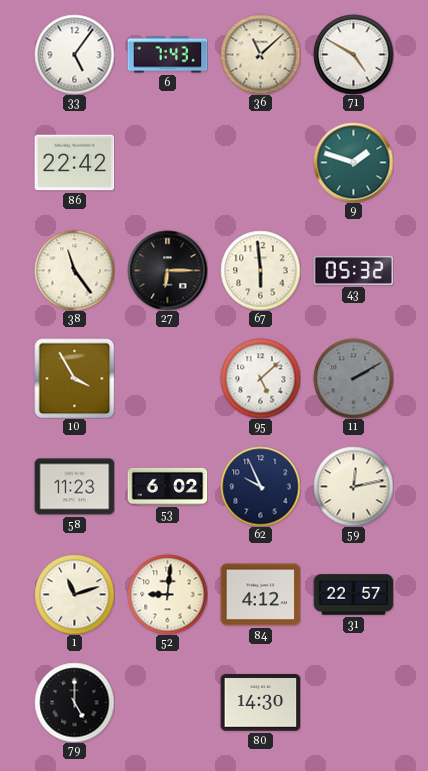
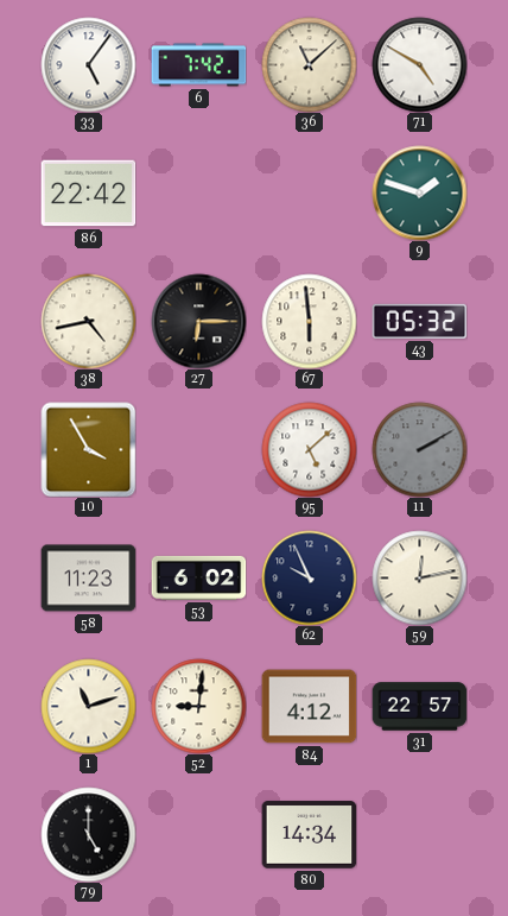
6: 7:43 -> 7:42 (198, 65)
38: 11:24 -> 4:43 (88, 321)
80: 14:30 -> 14:34 (309, 835)
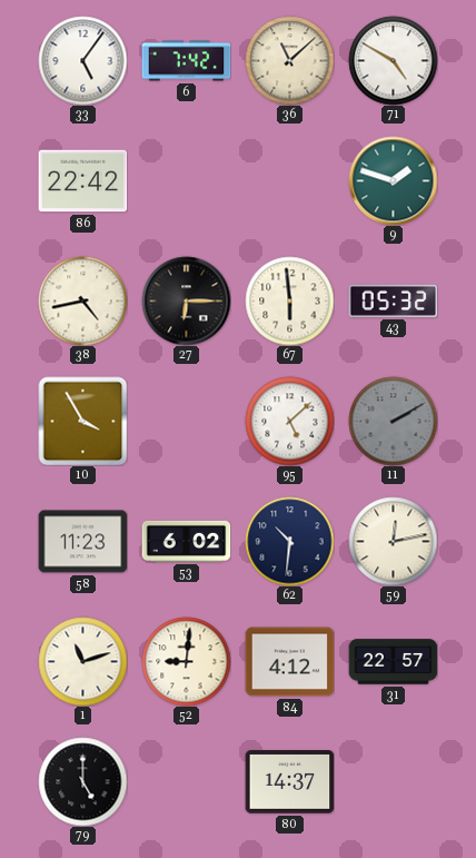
62: 9:56 -> 10:31 (289, 541)
80: 14:34 -> 14:37 (289, 782)
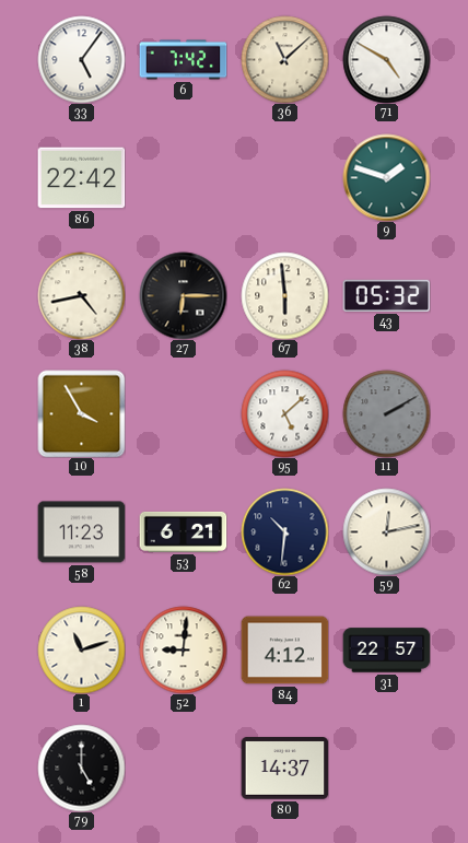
53: 6:02 -> 6:21 (183, 531)
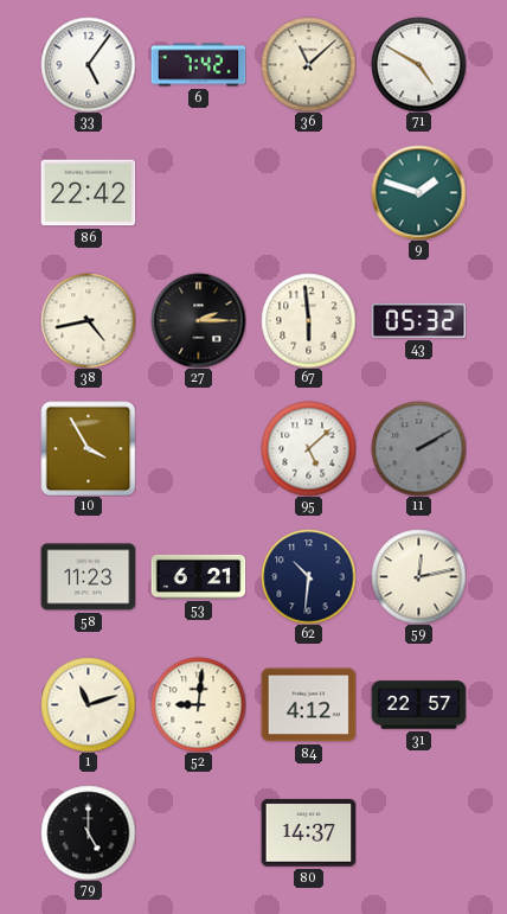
27: 6:15 -> 2:15 (198, 320)
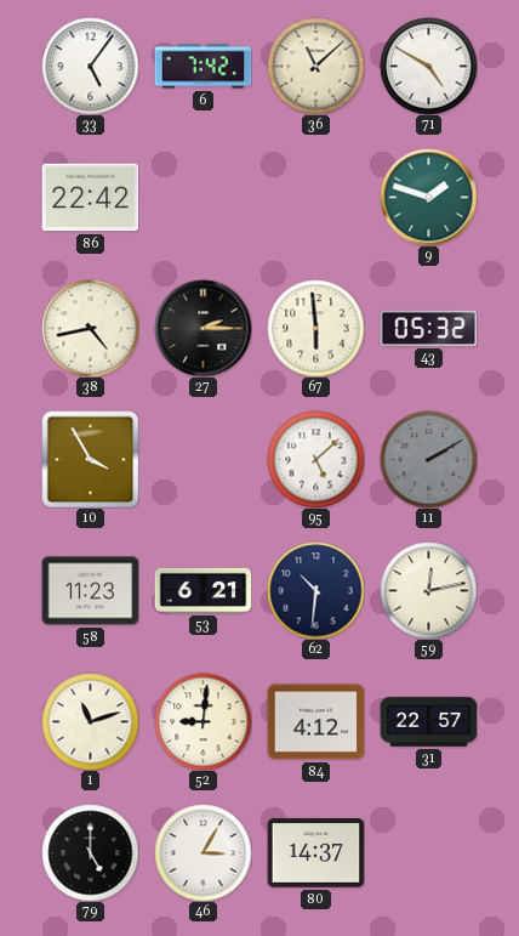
46: none -> 3:05 (203, 852)
